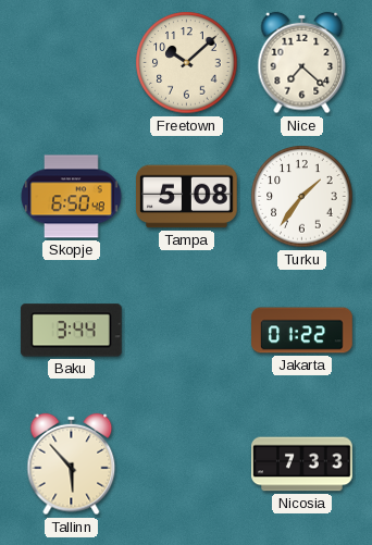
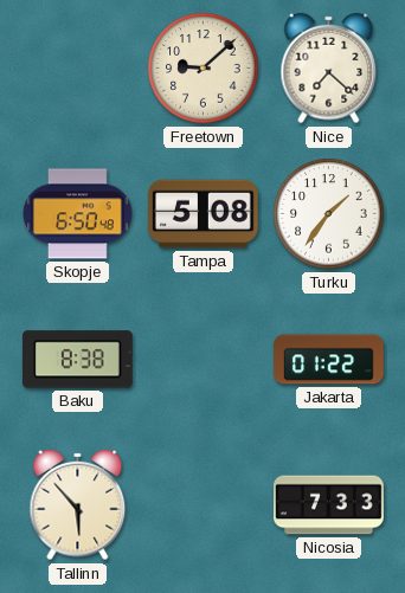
Freetown: 10:08 -> 9:08 (204, 69)
Baku: 3:44 -> 8:38 (77, 360)
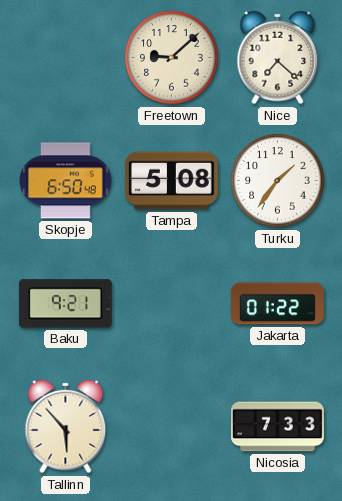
Baku: 8:38 -> 9:21 (65, 304)
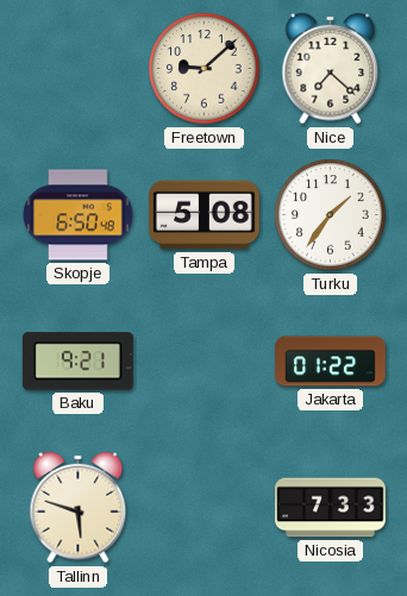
Tallinn: 5:53 -> 5:48 (79, 508)
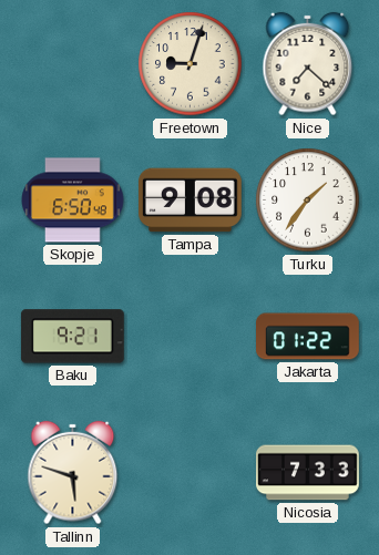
Freetown: 9:08 -> 9:03 (191, 64)
Tampa: 5:08 -> 9:08 (191, 201)
